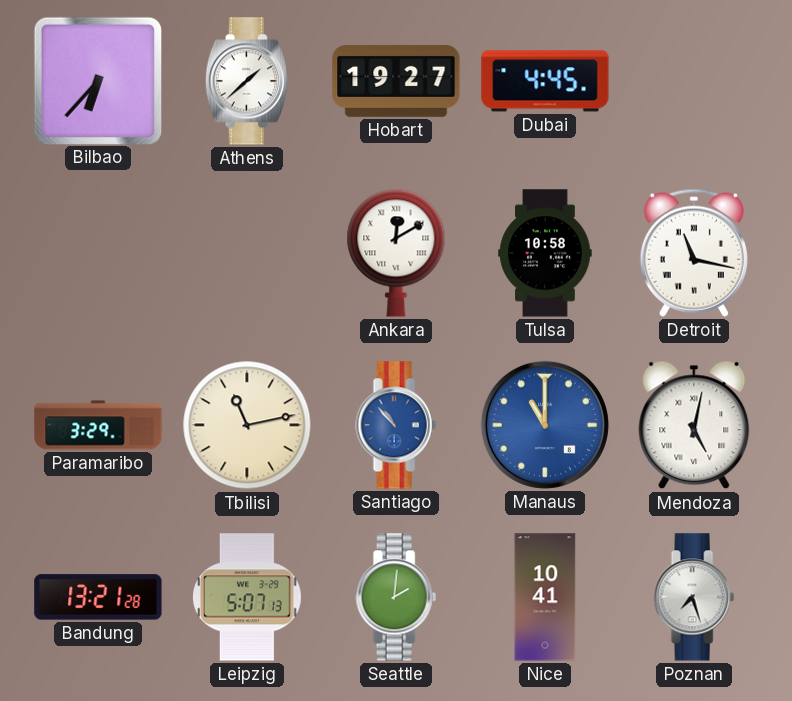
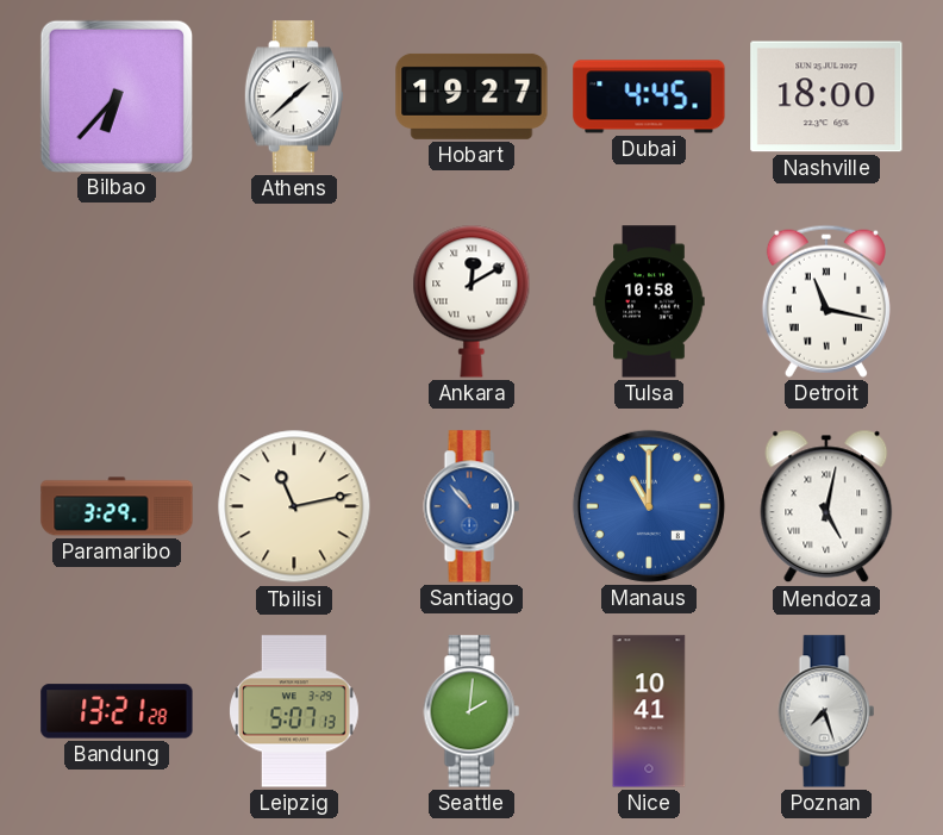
Nashville: none -> 18:00 (826, 96)
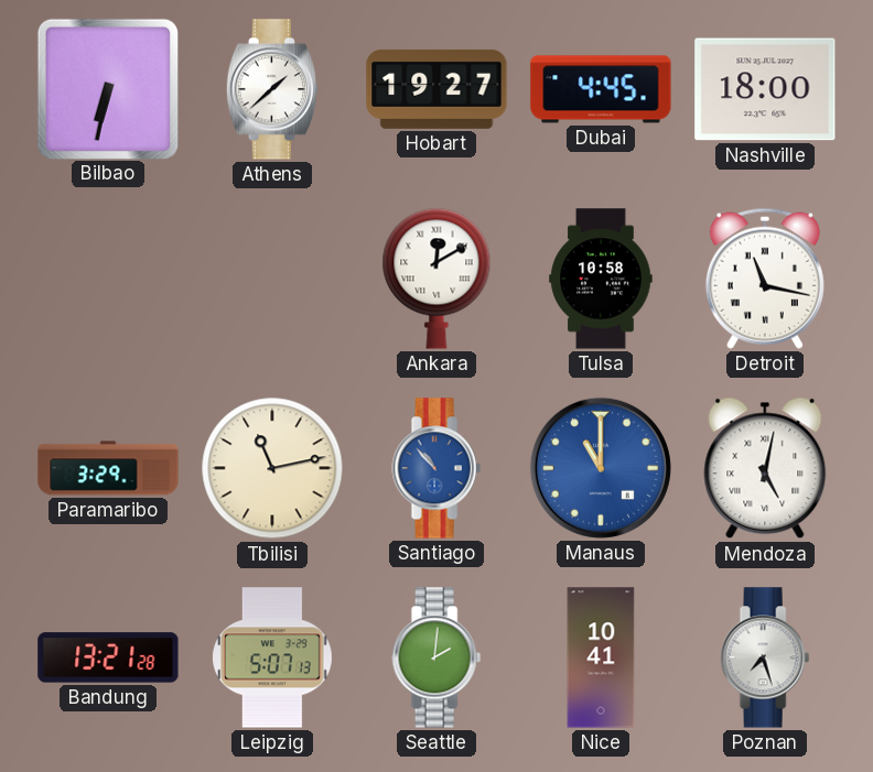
Bilbao: 6:37 -> 6:32 (107, 88)
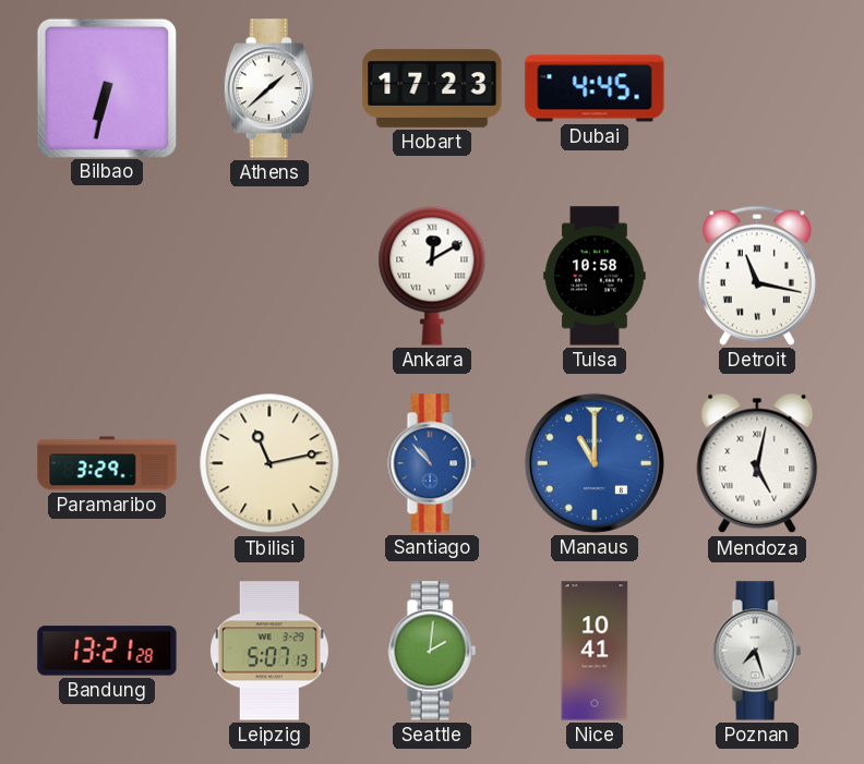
Hobart: 19:27 -> 17:23 (432, 88)
Nashville: 18:00 -> none (765, 89)
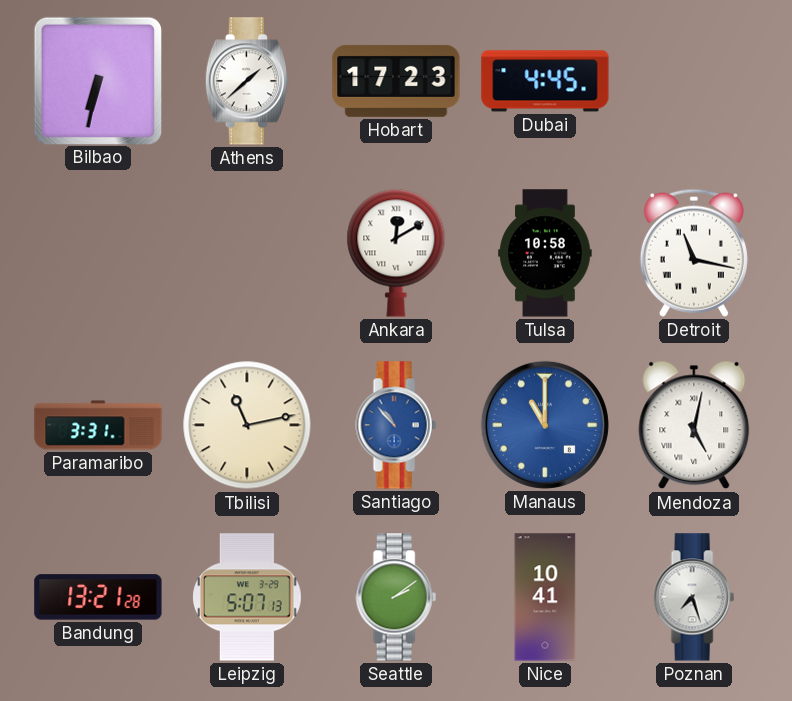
Paramaribo: 3:29 -> 3:31 (98, 425)
Seattle: 2:01 -> 2:09 (396, 597)
